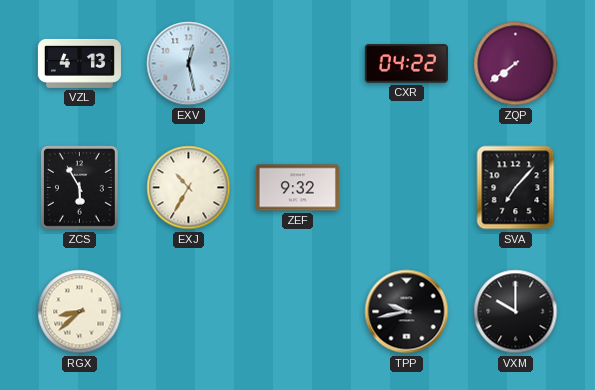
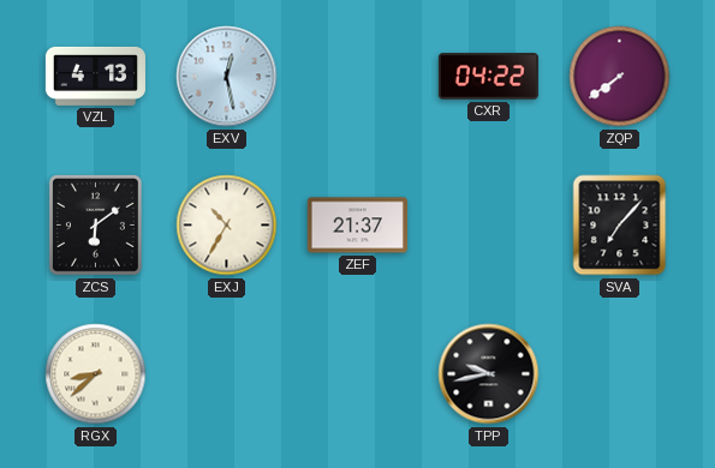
ZCS: 5:55 -> 6:09 (95, 226)
ZEF: 9:32 -> 21:37 (357, 226)
VXM: 10:00 -> none (516, 312)
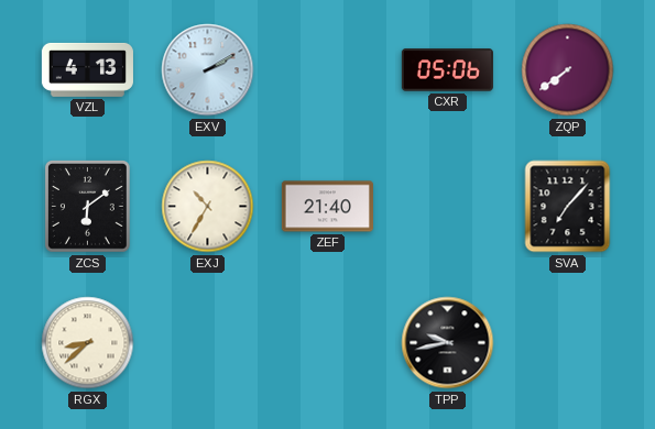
EXV: 12:28 -> 2:10 (208, 70)
CXR: 04:22 -> 05:06 (447, 70)
ZEF: 21:37 -> 21:40 (327, 207)
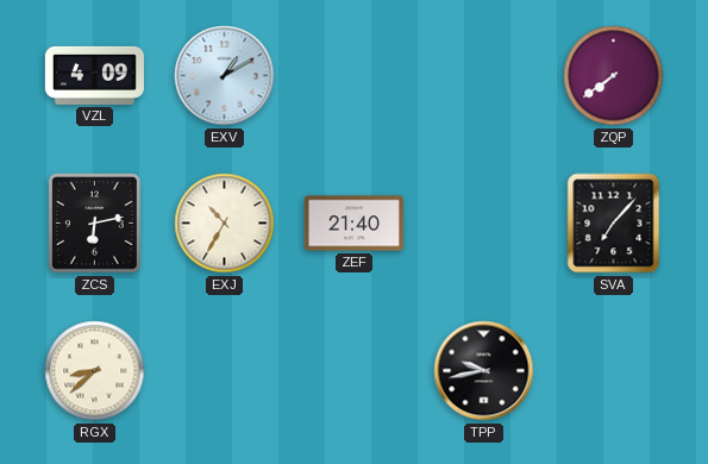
VZL: 4:13 -> 4:09 (94, 75)
EXV: 2:10 -> 1:10 (225, 76)
CXR: 05:06 -> none (447, 70)
ZCS: 6:09 -> 6:13 (94, 224)
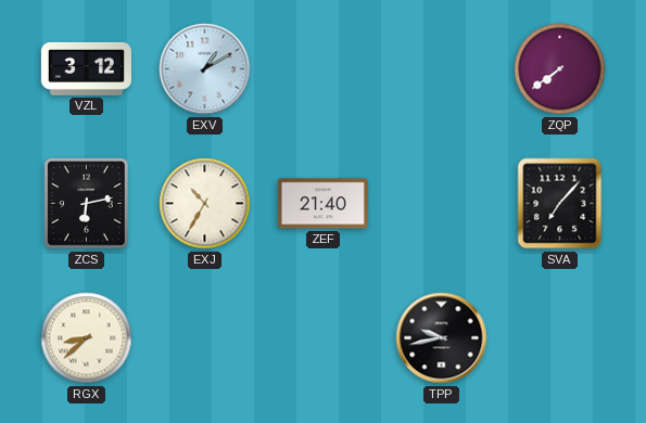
VZL: 4:09 -> 3:12 (86, 68)
